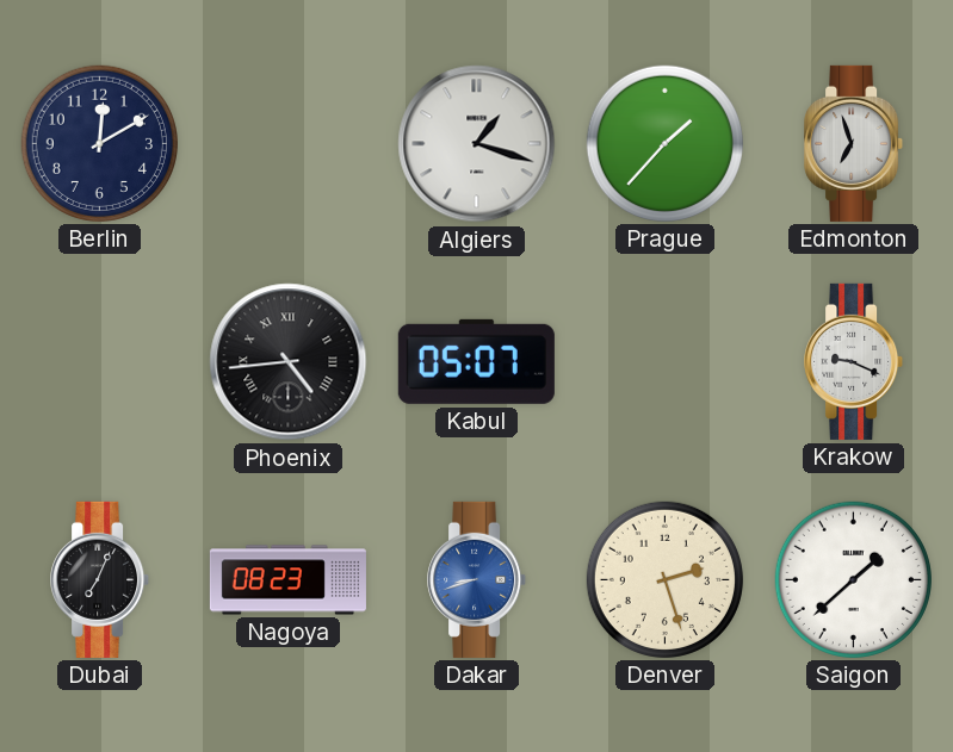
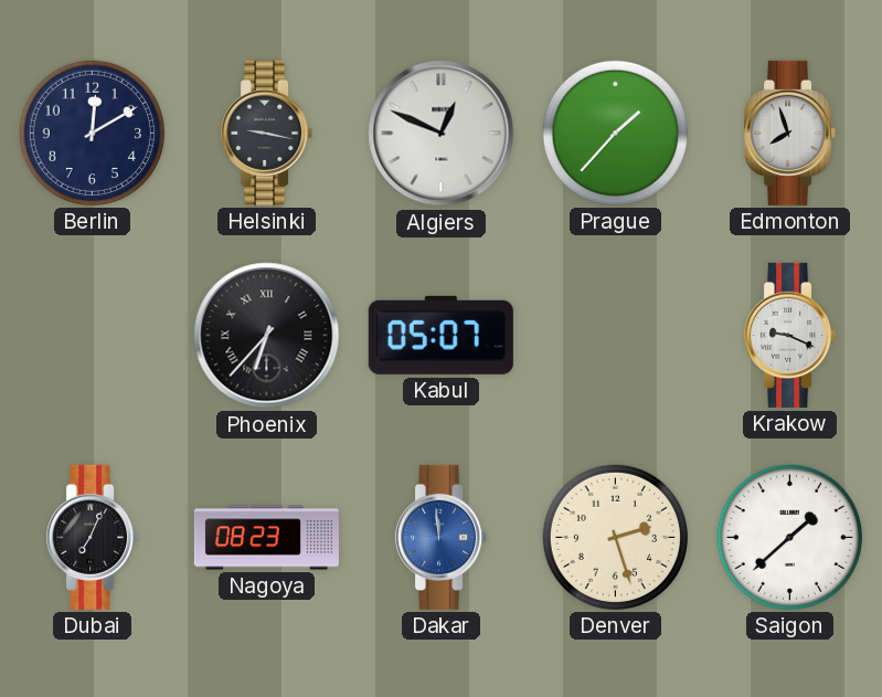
Helsinki: none -> 9:17 (267, 133)
Algiers: 1:18 -> 12:49 (442, 134)
Edmonton: 6:57 -> 7:57 (790, 133)
Phoenix: 4:44 -> 6:37 (267, 336)
Dakar: 8:42 -> 11:59 (442, 537)
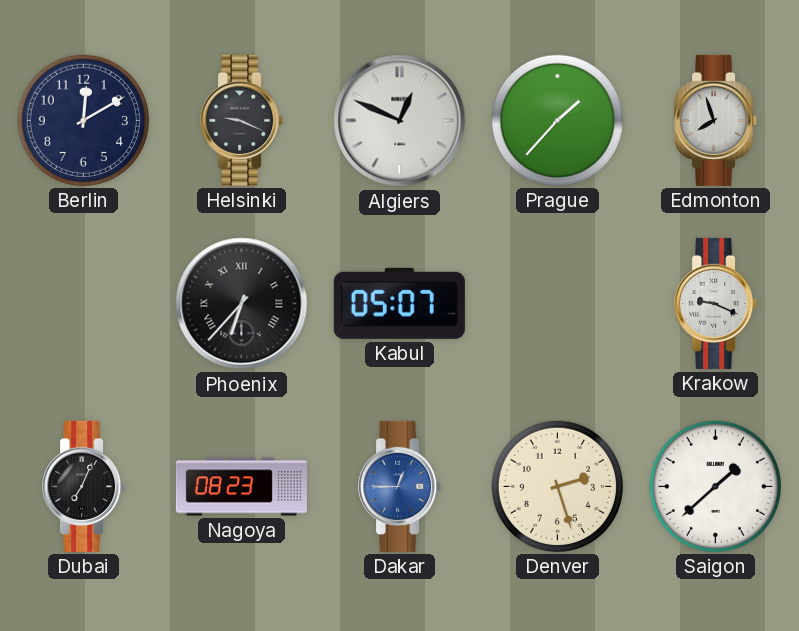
Helsinki: 9:17 -> 9:19 (242, 120)
Dakar: 11:59 -> 12:45 (400, 486)
